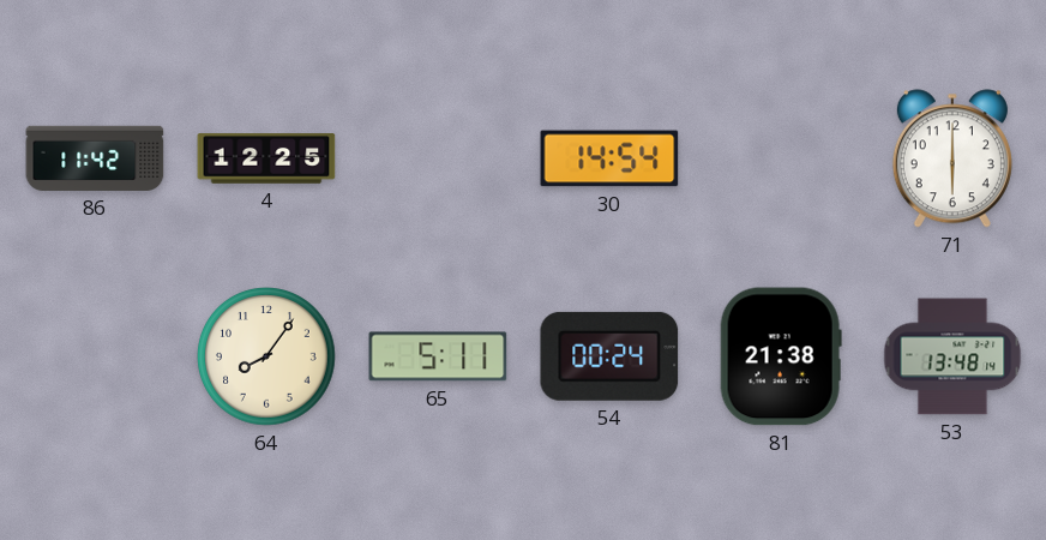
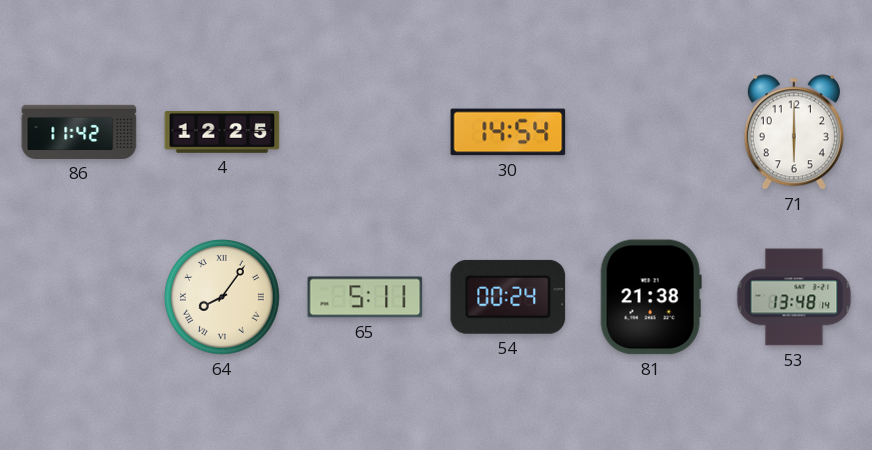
64 numerals: Arabic -> Roman (223, 298)
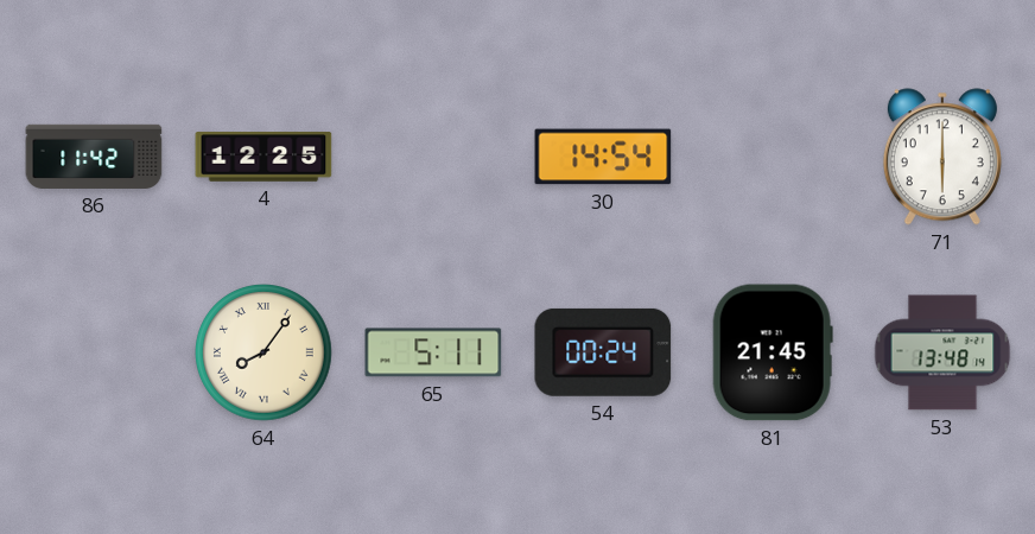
81: 21:38 -> 21:45 (773, 352)
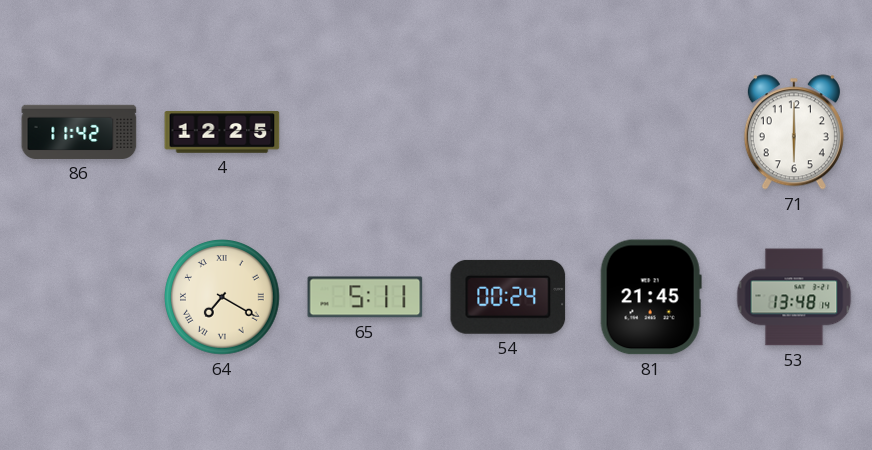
30: 14:54 -> none (603, 157)
64: 8:06 -> 7:20 (223, 298)
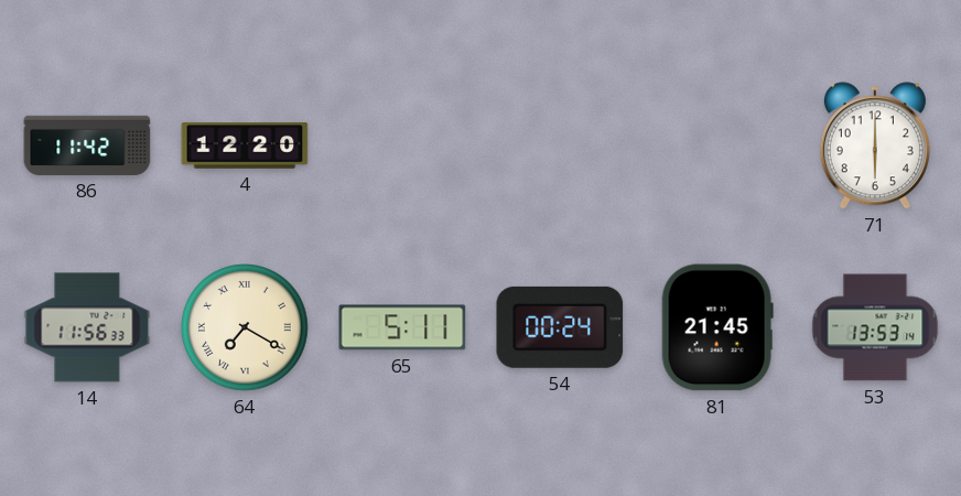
4: 12:25 -> 12:20 (245, 145)
14: none -> 11:56 (87, 327)
53: 13:48 -> 13:53 (875, 327)
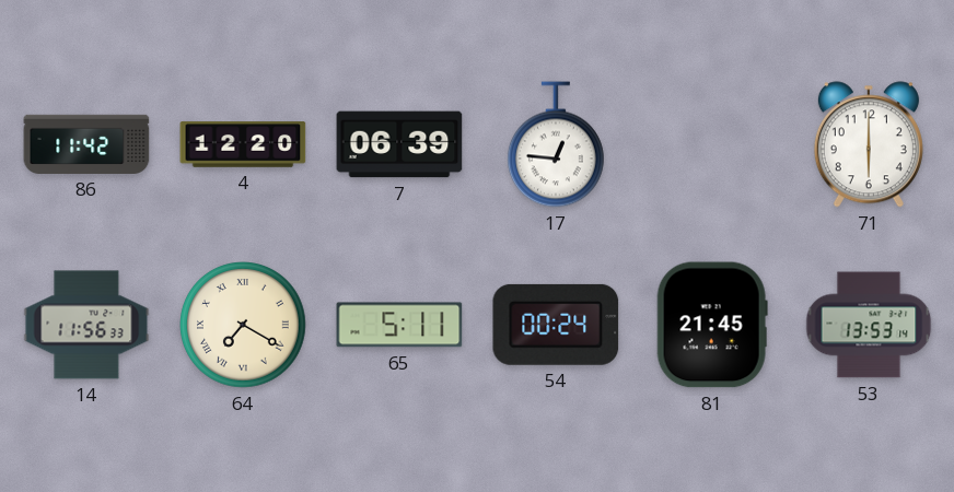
7: none -> 06:39 (399, 144)
17: none -> 12:46 (556, 144)
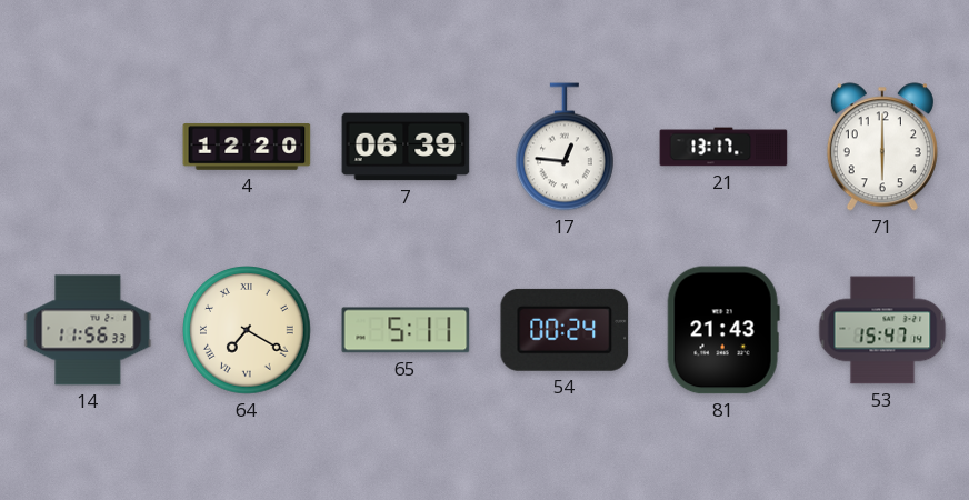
86: 11:42 -> none (86, 144)
21: none -> 13:17 (723, 147)
81: 21:45 -> 21:43 (723, 330)
53: 13:53 -> 15:47 (882, 330)
